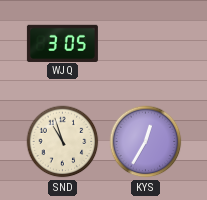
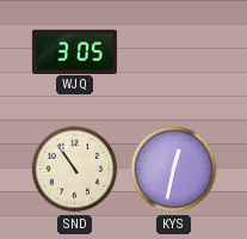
SND: 10:57 -> 10:54 (75, 170)
KYS: 12:35 -> 12:32 (174, 170)
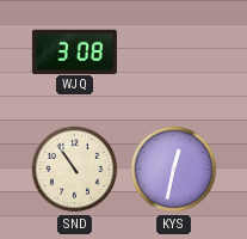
WJQ: 3:05 -> 3:08 (74, 51)
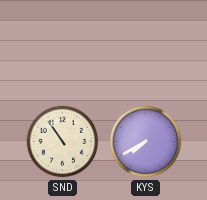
WJQ: 3:08 -> none (74, 51)
KYS: 12:32 -> 7:40 (146, 142)
